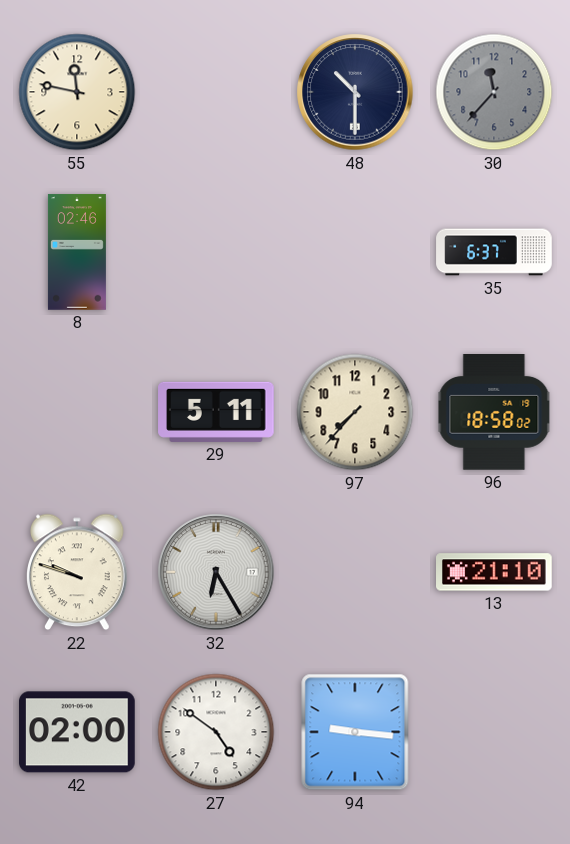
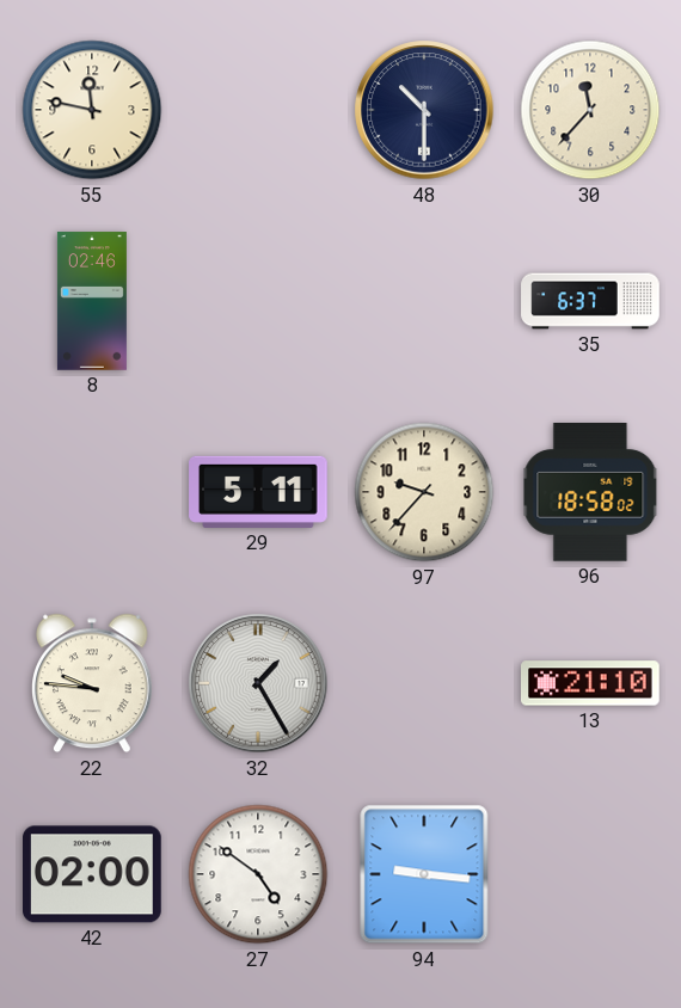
30 dial: grey -> cream (590, 110)
97: 7:37 -> 9:37 (424, 492)
22: 9:48 -> 9:46 (93, 683)
32: 6:25 -> 1:25 (258, 683)
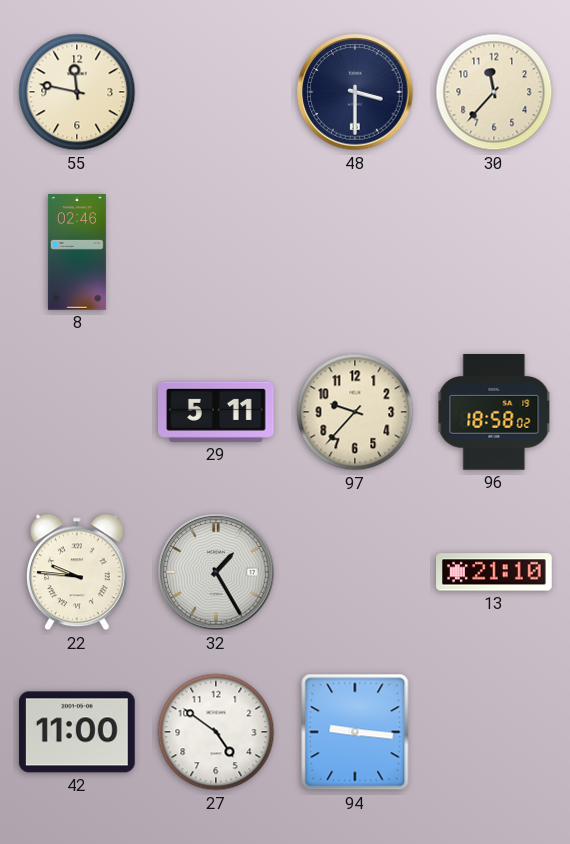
48: 10:30 -> 3:30 (355, 92)
35: 6:37 -> none (590, 301)
42: 02:00 -> 11:00 (78, 732)
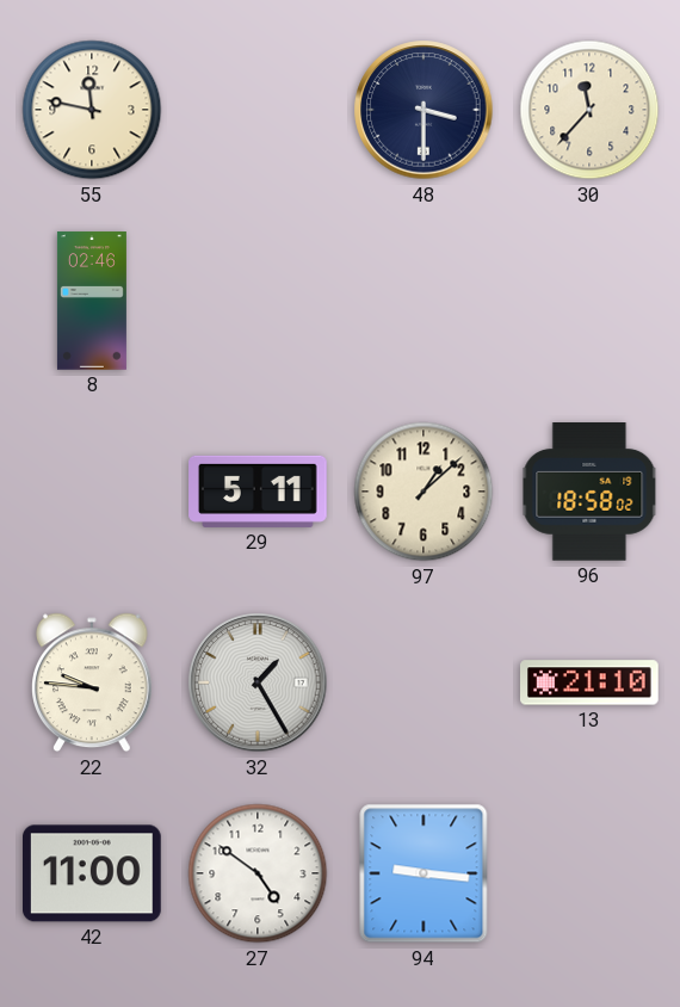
97: 9:37 -> 1:08 (424, 492)
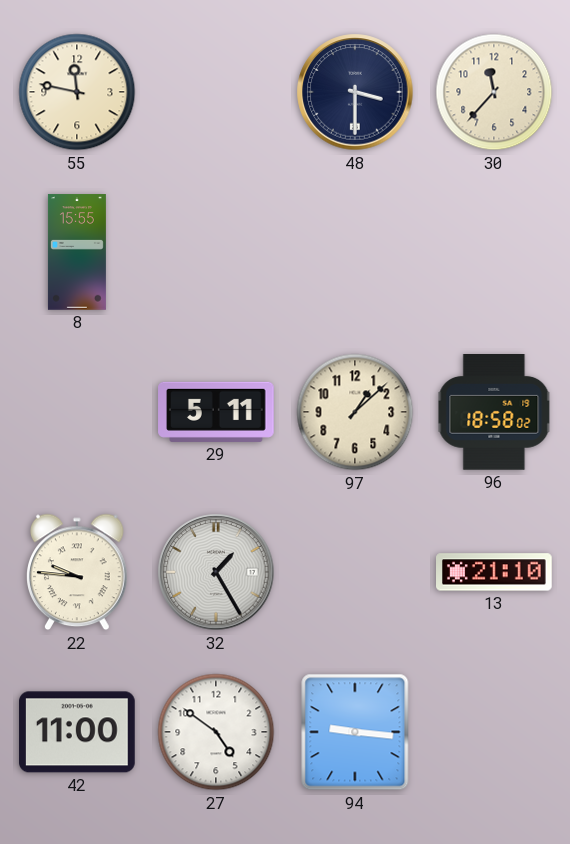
8: 02:46 -> 15:55 (77, 252)
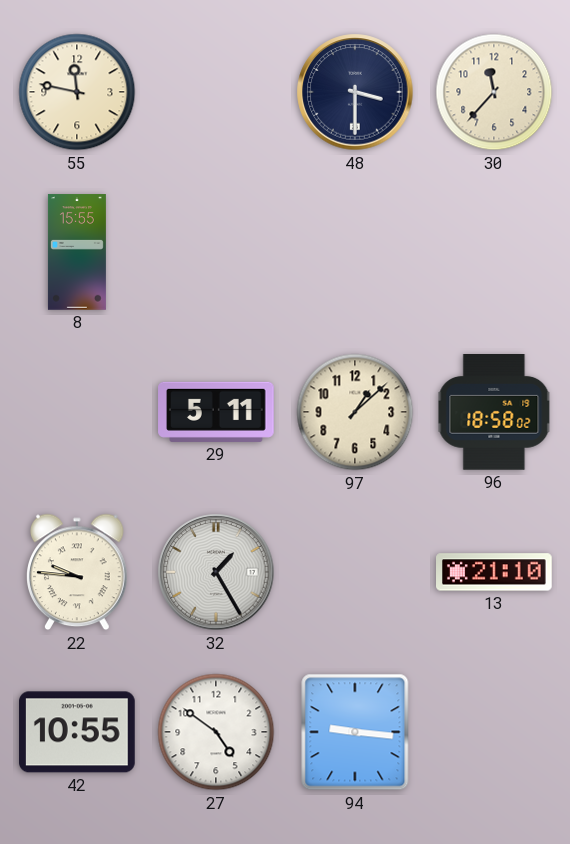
42: 11:00 -> 10:55 (78, 732)
